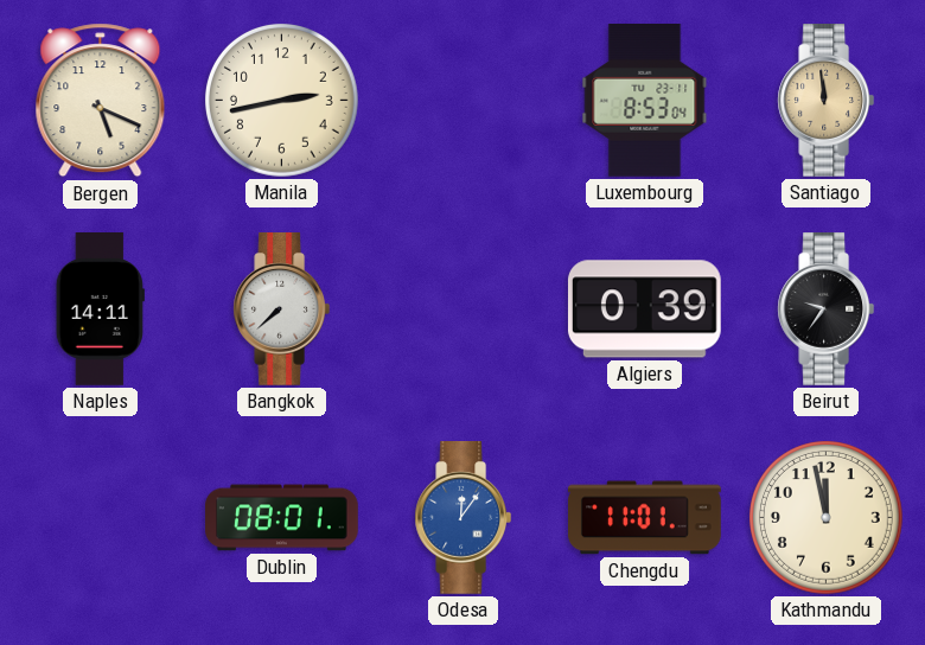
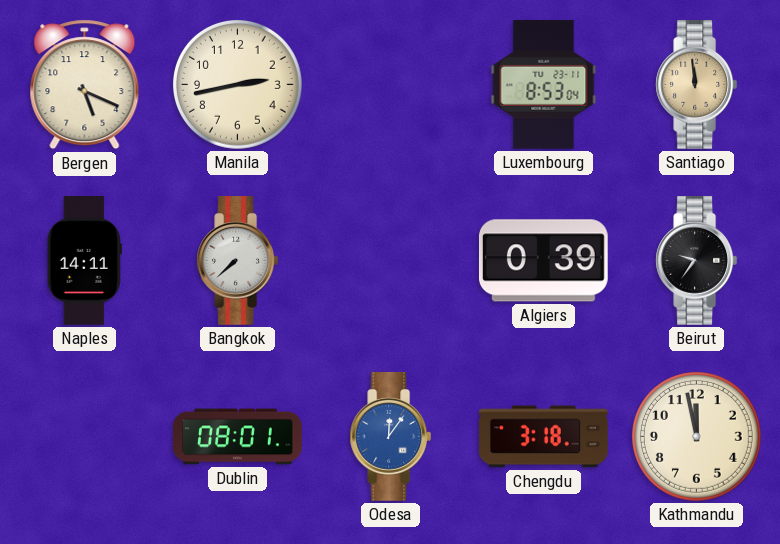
Chengdu: 11:01 -> 3:18 (544, 437)
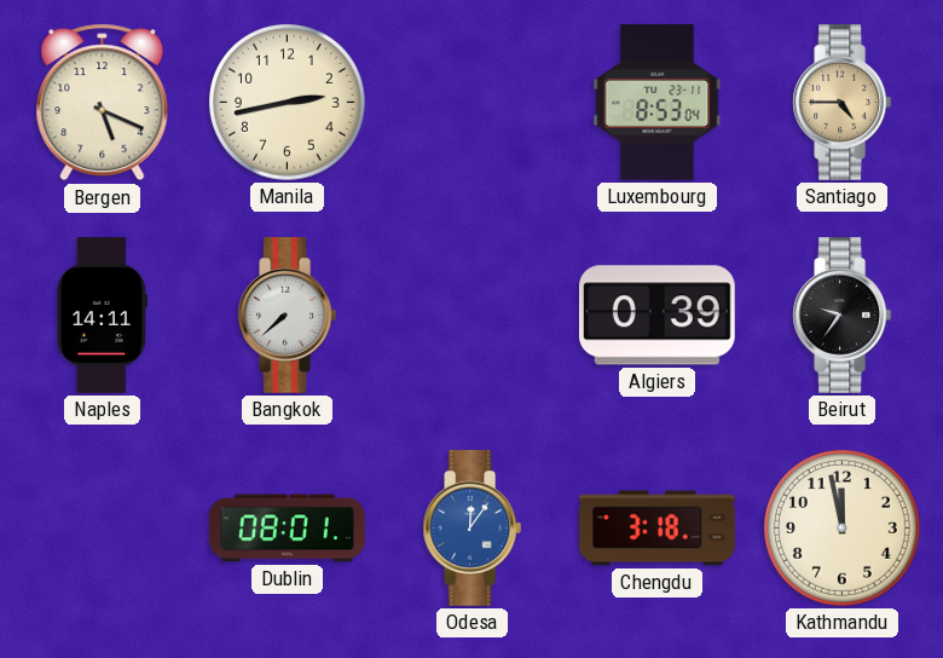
Santiago: 11:59 -> 4:45 (843, 103)
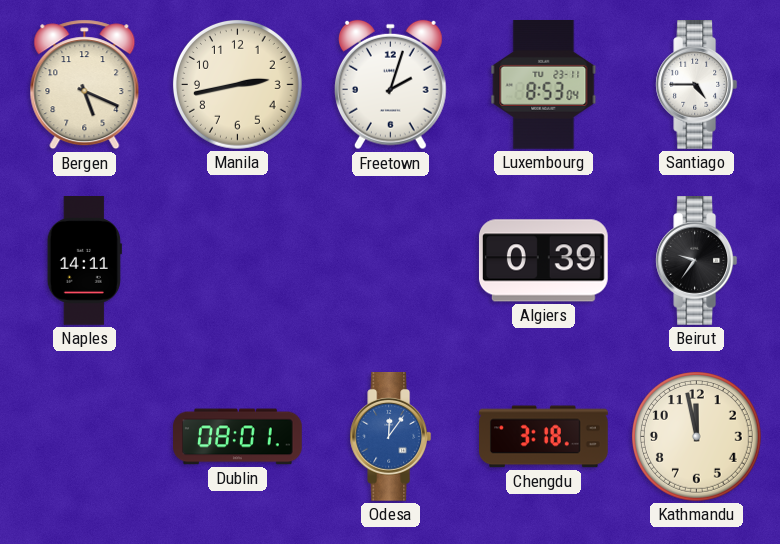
Freetown: none -> 2:03 (390, 85)
Santiago dial: champagne -> white (697, 85)
Bangkok: 7:38 -> none (288, 316)
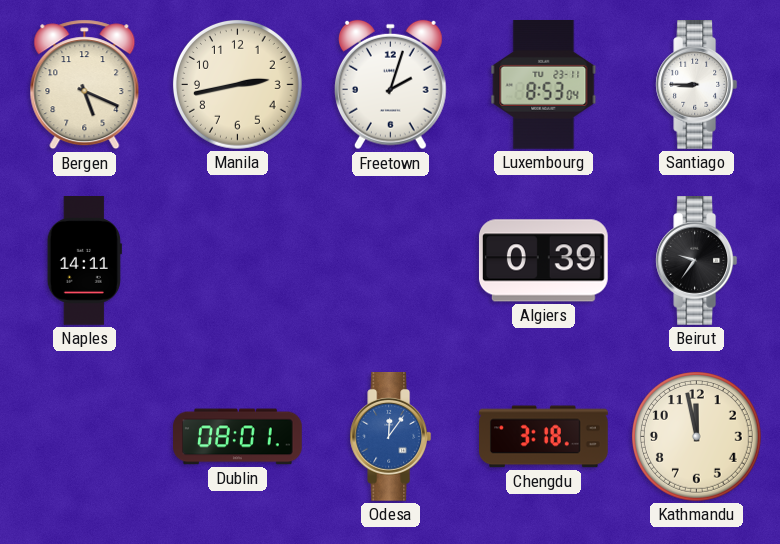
Santiago: 4:45 -> 8:45 (697, 85)
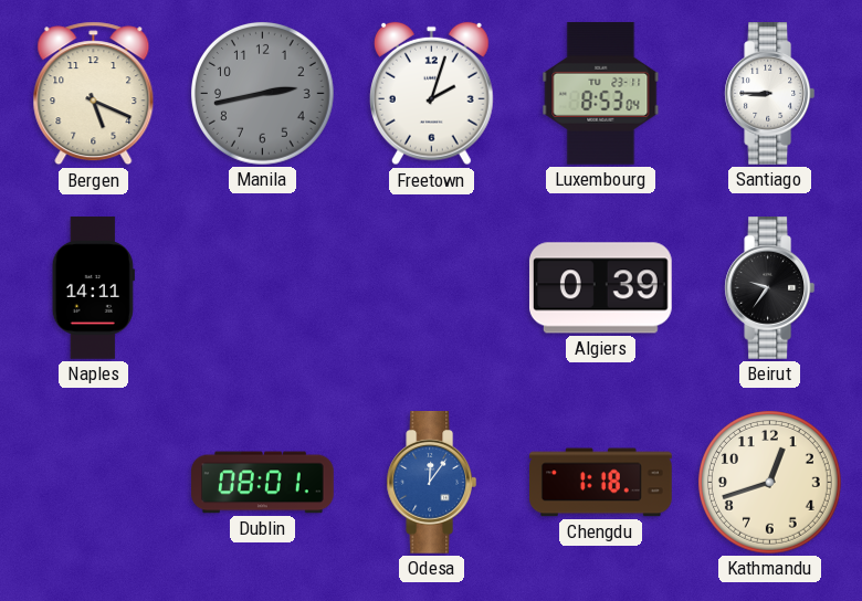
Manila dial: cream -> grey (262, 93)
Chengdu: 3:18 -> 1:18 (601, 483)
Kathmandu: 11:58 -> 12:42 (769, 482)
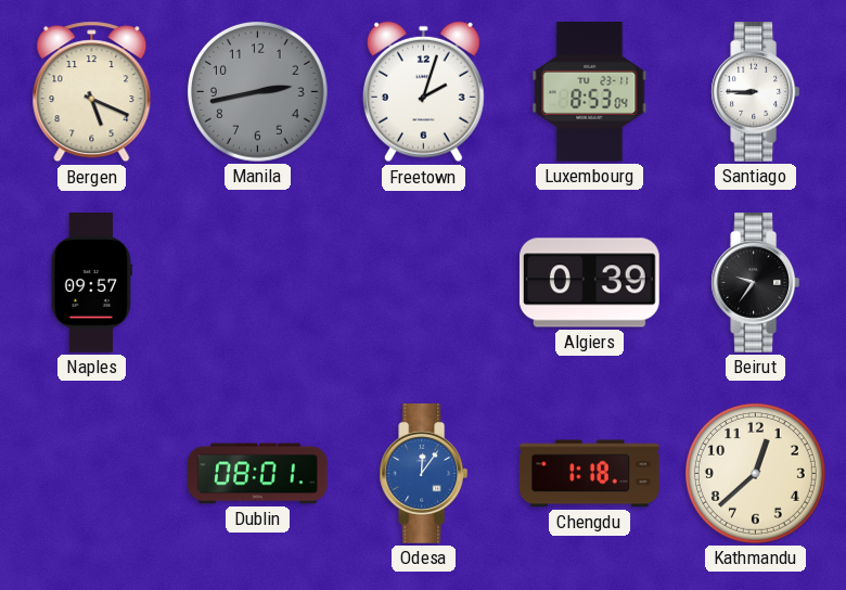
Naples: 14:11 -> 09:57 (91, 283)
Kathmandu: 12:42 -> 12:38 (755, 473)
